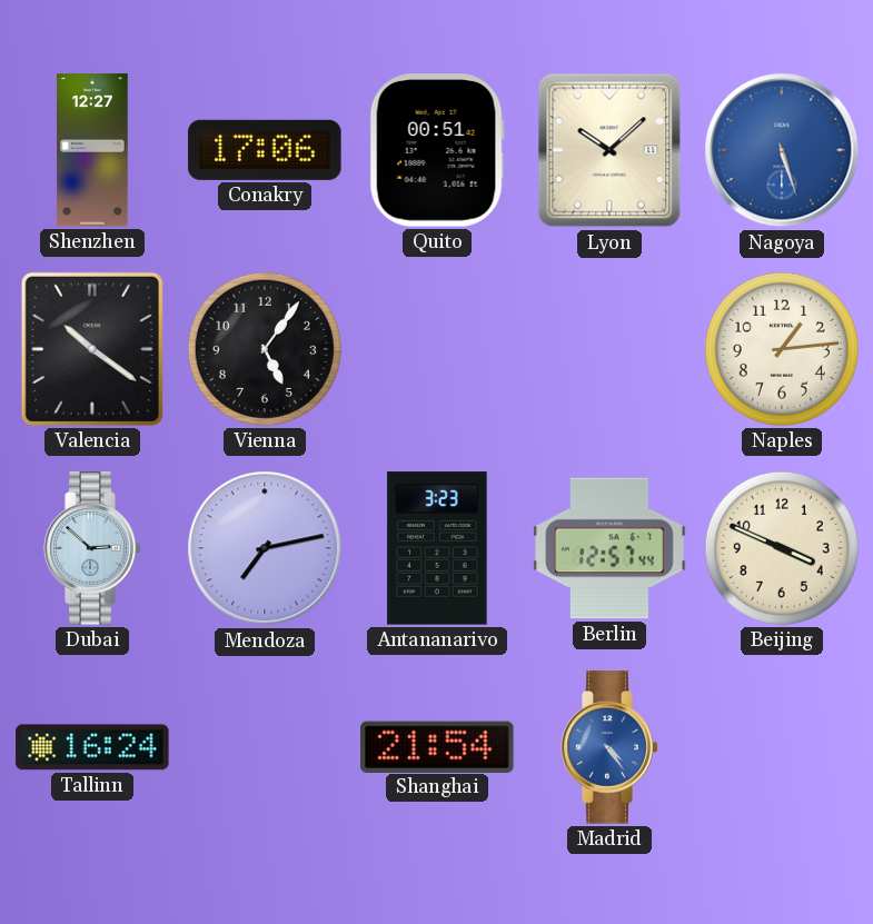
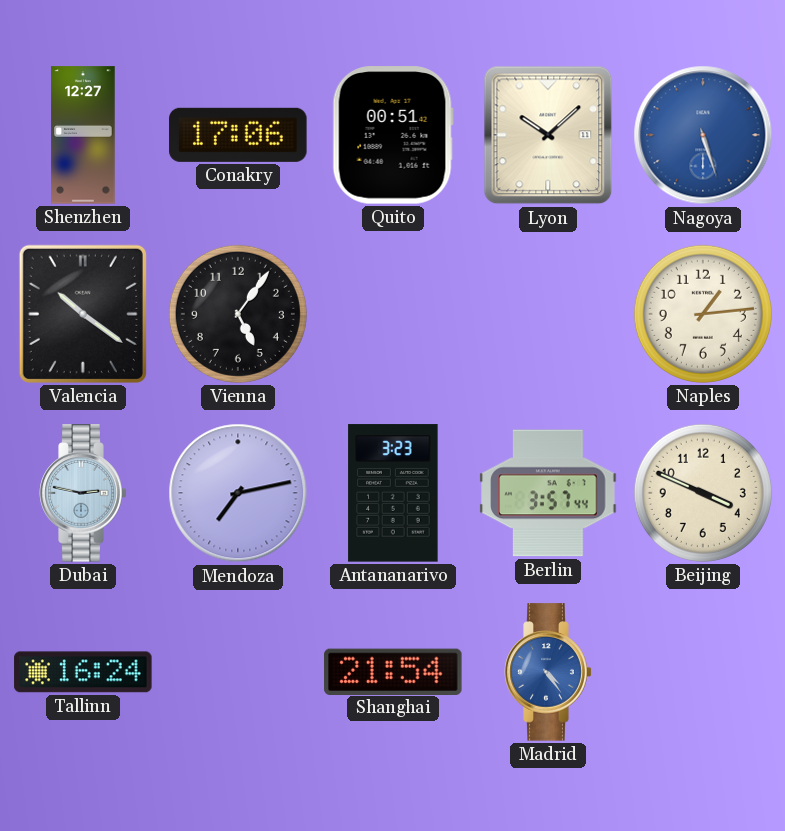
Dubai: 2:52 -> 2:47 (83, 493)
Berlin: 12:57 -> 3:57 (548, 493)
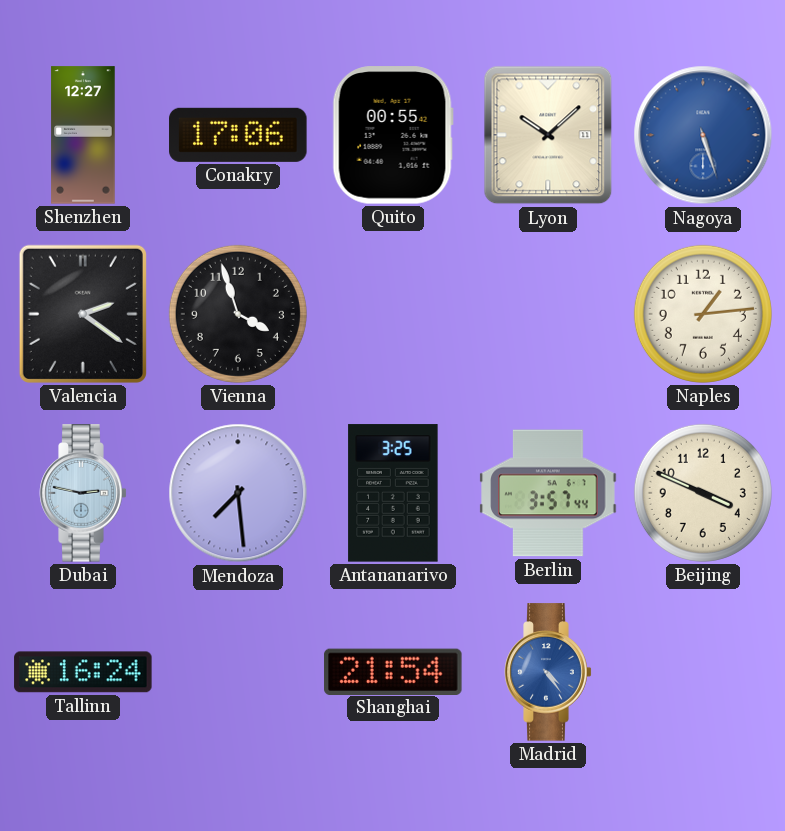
Quito: 00:51 -> 00:55 (393, 135)
Valencia: 10:21 -> 2:21 (83, 314)
Vienna: 5:06 -> 3:57 (238, 314)
Mendoza: 7:13 -> 7:29 (238, 493)
Antananarivo: 3:23 -> 3:25 (393, 493)
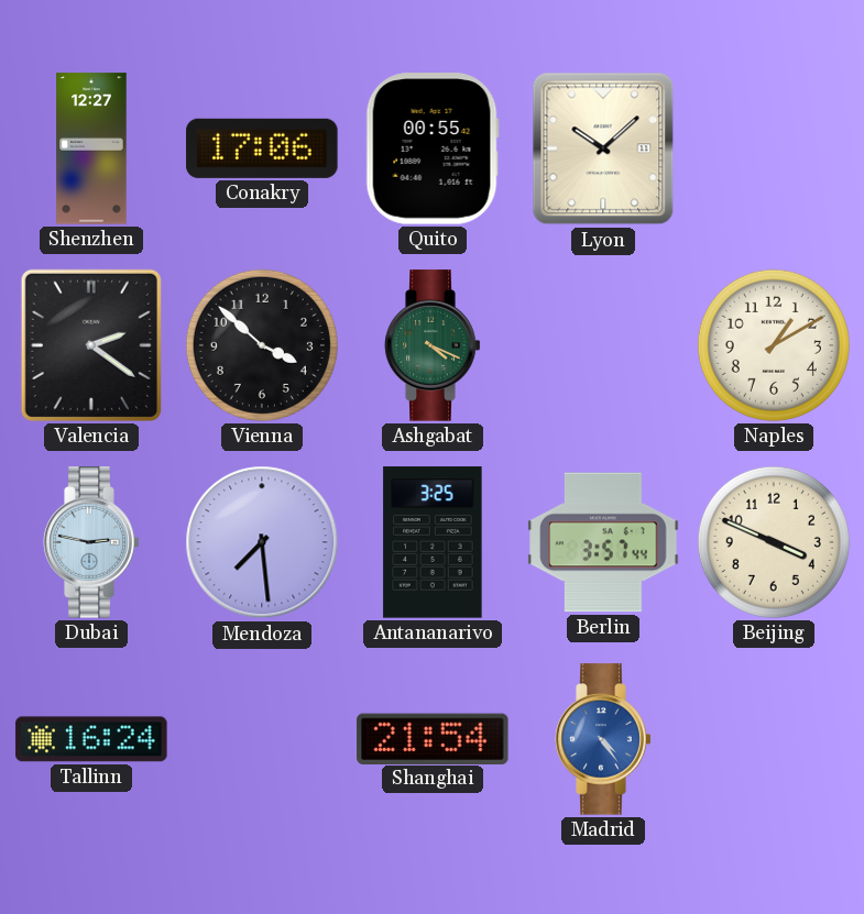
Nagoya: 5:27 -> none (703, 135)
Vienna: 3:57 -> 3:52 (262, 345)
Ashgabat: none -> 4:19 (433, 345)
Naples: 1:14 -> 1:10 (774, 345)
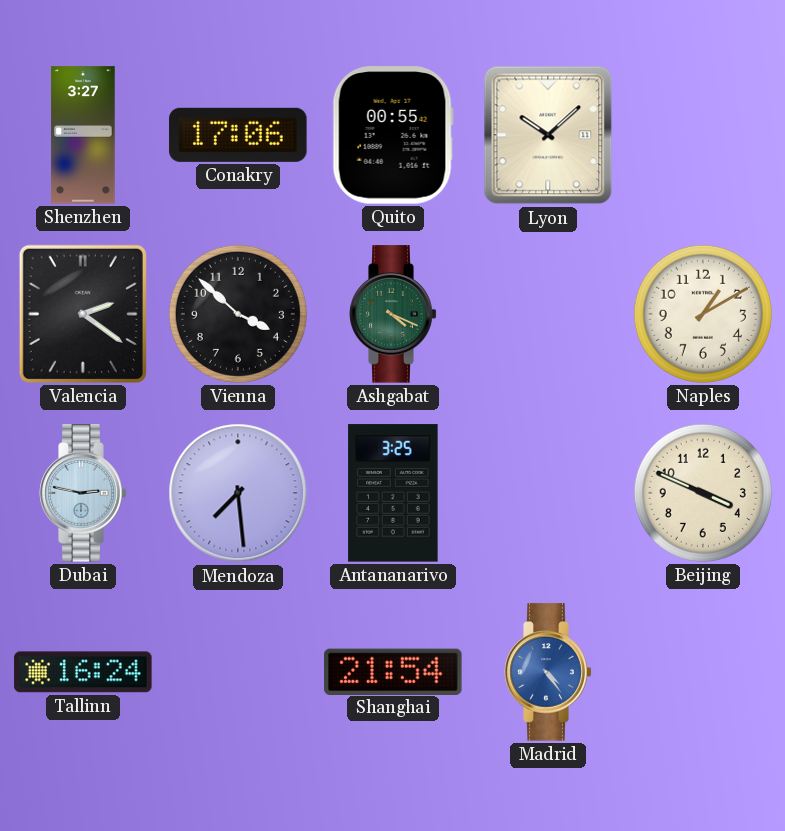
Shenzhen: 12:27 -> 3:27 (83, 135)
Berlin: 3:57 -> none (603, 542)
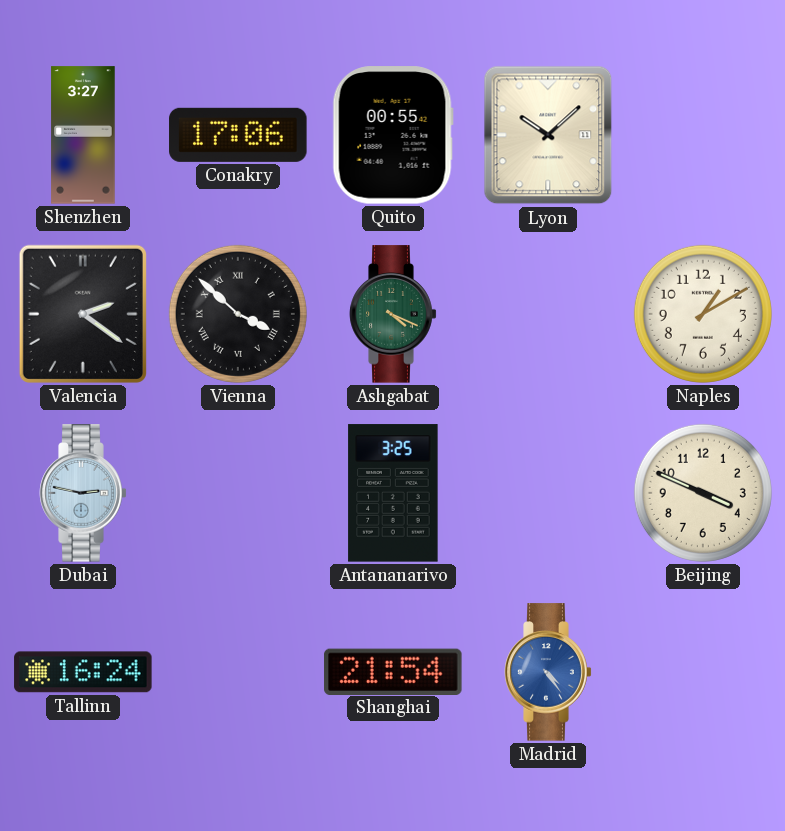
Vienna numerals: Arabic -> Roman (238, 314)
Mendoza: 7:29 -> none (238, 493)
